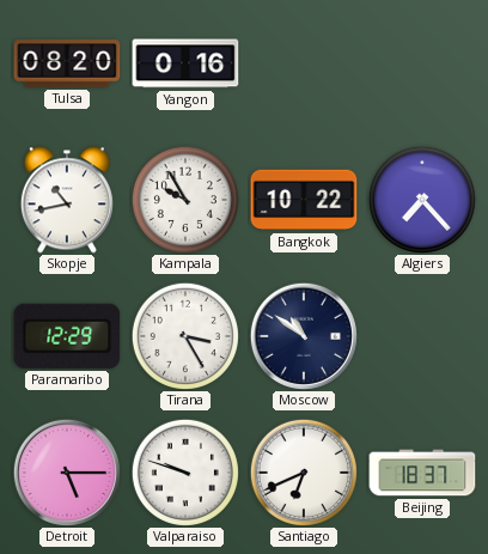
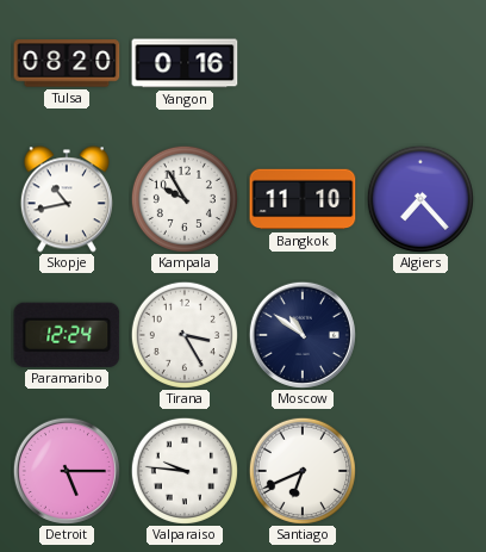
Bangkok: 10:22 -> 11:10 (303, 199)
Paramaribo: 12:29 -> 12:24 (67, 335)
Valparaiso: 9:48 -> 9:46 (185, 471)
Beijing: 18:37 -> none (422, 473)
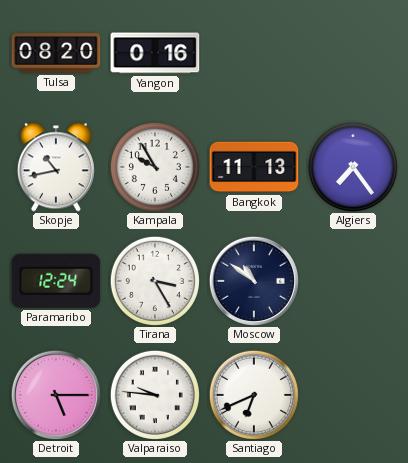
Bangkok: 11:10 -> 11:13 (254, 167)
Algiers: 7:23 -> 7:24 (353, 167)
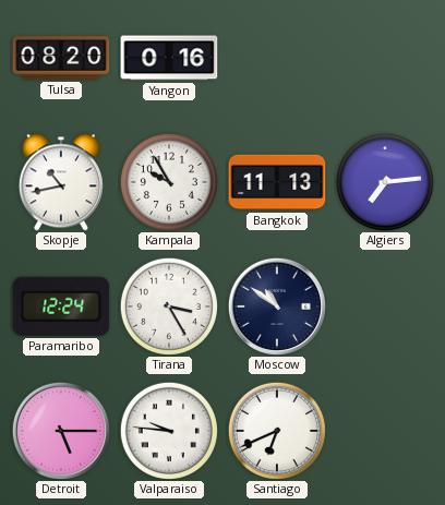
Algiers: 7:24 -> 7:14 (385, 182)
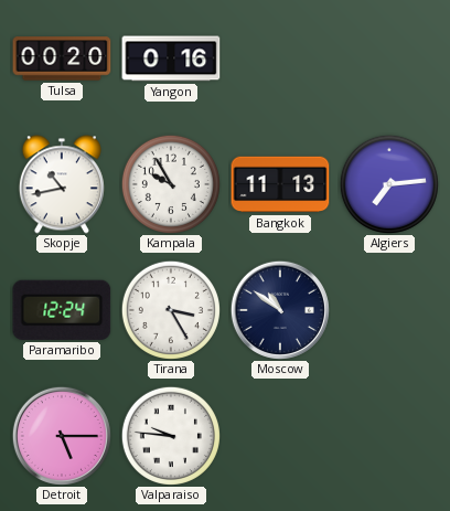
Tulsa: 08:20 -> 00:20 (62, 58)
Santiago: 6:41 -> none (277, 431)
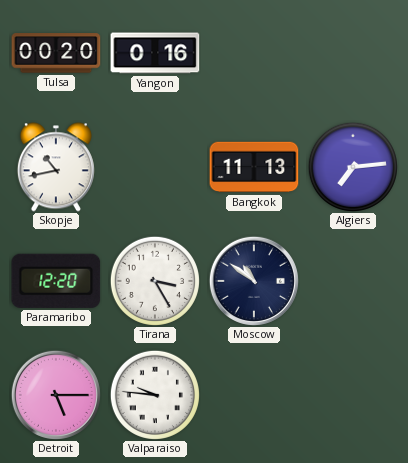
Kampala: 9:55 -> none (171, 184)
Paramaribo: 12:24 -> 12:20 (56, 281)
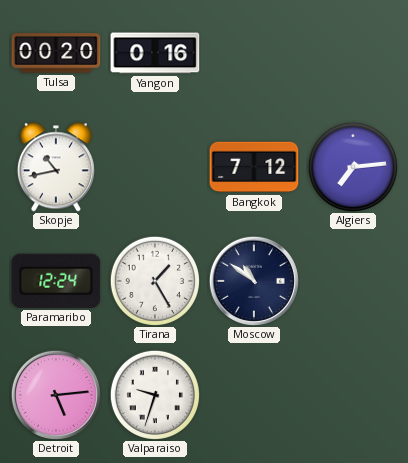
Bangkok: 11:13 -> 7:12 (254, 167)
Paramaribo: 12:20 -> 12:24 (56, 281)
Tirana: 3:25 -> 1:25 (155, 281)
Detroit: 5:15 -> 5:14 (56, 395)
Valparaiso: 9:46 -> 9:33 (155, 395)
